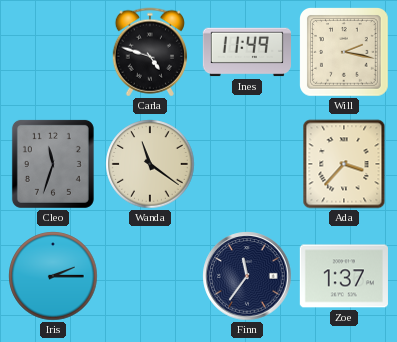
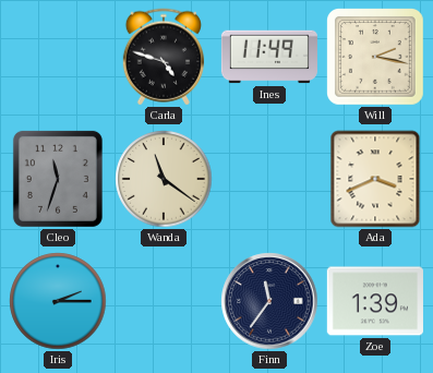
Ada: 3:37 -> 3:41 (375, 179)
Zoe: 1:37 -> 1:39 (375, 301)
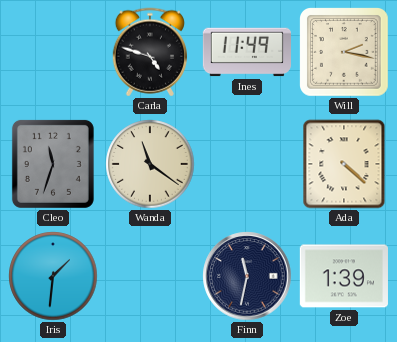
Ada: 3:41 -> 4:22 (344, 164)
Iris: 2:15 -> 1:31 (53, 276)
Finn: 11:36 -> 11:32 (247, 276)
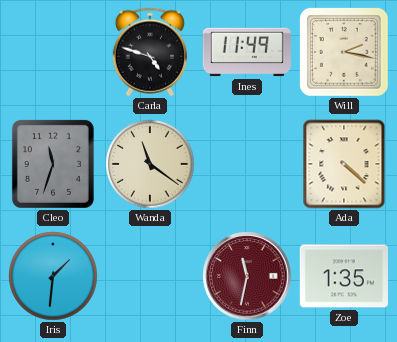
Finn dial: navy -> burgundy (247, 276)
Zoe: 1:39 -> 1:35 (344, 276)
